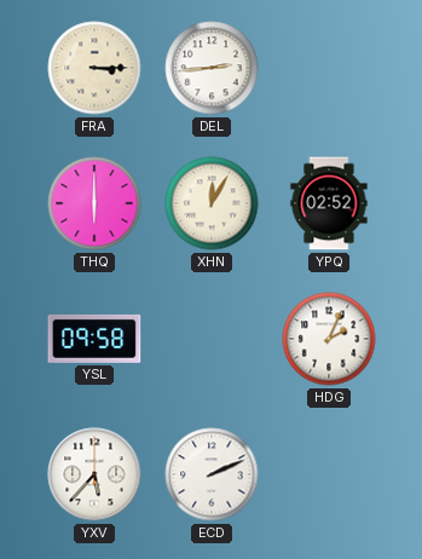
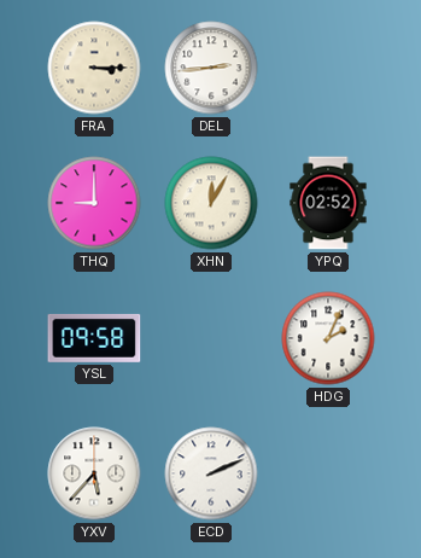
THQ: 6:00 -> 9:00 (94, 203)
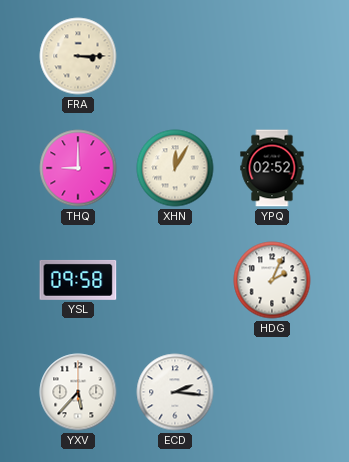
DEL: 2:44 -> none (211, 68)
ECD: 2:11 -> 2:16 (175, 392)
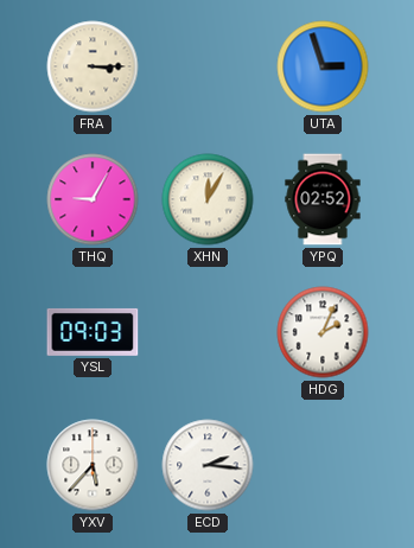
UTA: none -> 2:57 (323, 66)
THQ: 9:00 -> 9:05 (93, 199)
YSL: 09:58 -> 09:03 (93, 332)
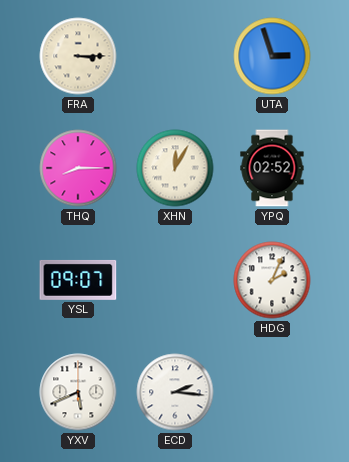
THQ: 9:05 -> 8:15 (78, 168)
YSL: 09:03 -> 09:07 (78, 280)
YXV: 5:37 -> 5:41 (78, 392)
